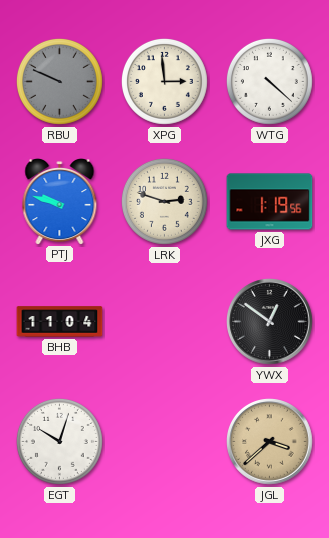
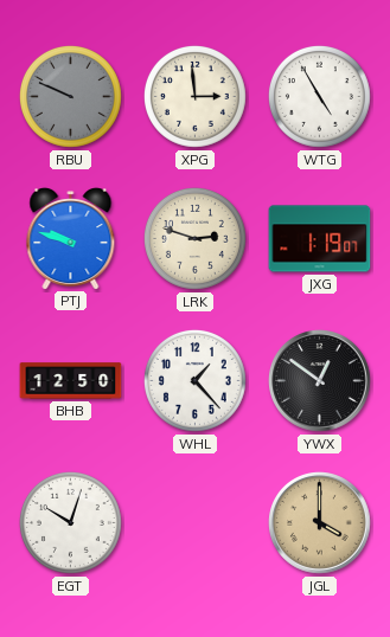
WTG: 4:22 -> 4:55 (319, 96)
JXG: 1:19:56 -> 1:19:07 (320, 239)
BHB: 11:04 -> 12:50 (71, 381)
WHL: none -> 1:23 (194, 380)
JGL: 3:38 -> 4:00 (320, 523)
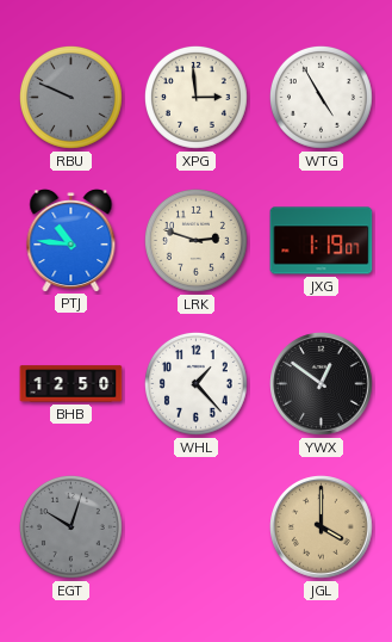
PTJ: 9:48 -> 10:46 (71, 241)
EGT dial: white -> grey (70, 526)
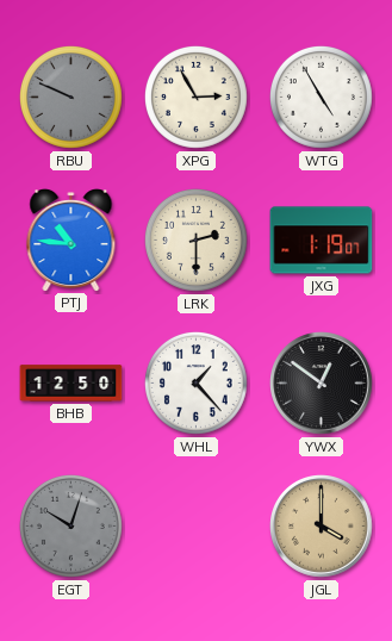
XPG: 2:59 -> 2:55 (195, 97)
LRK: 2:48 -> 2:30 (195, 239)
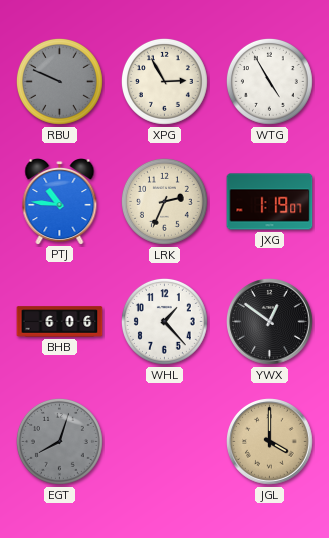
LRK: 2:30 -> 2:34 (164, 201)
BHB: 12:50 -> 6:06 (60, 322)
EGT: 10:03 -> 8:03 (59, 441)
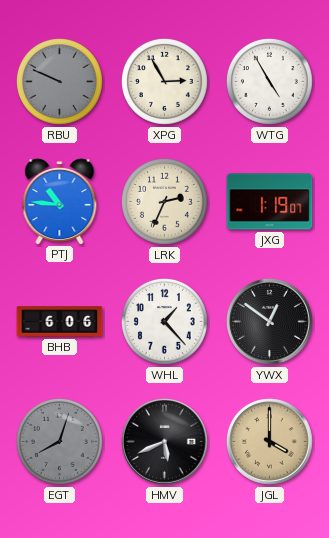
HMV: none -> 5:41 (165, 442)
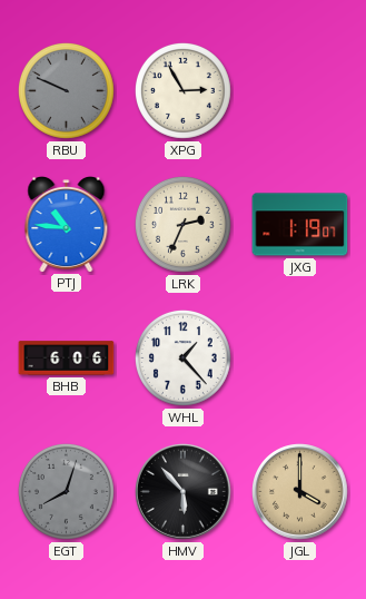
WTG: 4:55 -> none (269, 81)
YWX: 12:51 -> none (270, 322)
HMV: 5:41 -> 5:53 (184, 492)
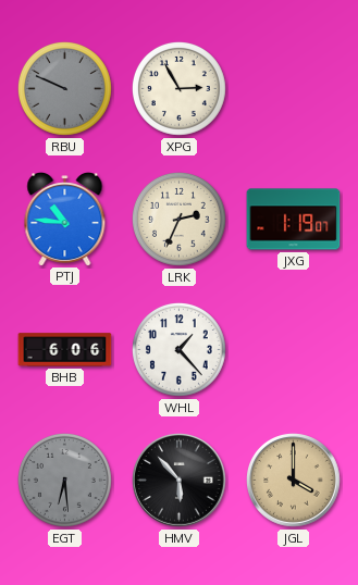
EGT: 8:03 -> 6:29 (64, 480)
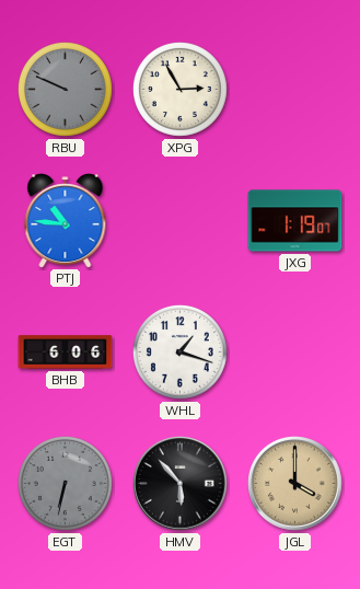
LRK: 2:34 -> none (178, 219)
WHL: 1:23 -> 1:18 (179, 351)
EGT: 6:29 -> 6:32 (65, 483)
